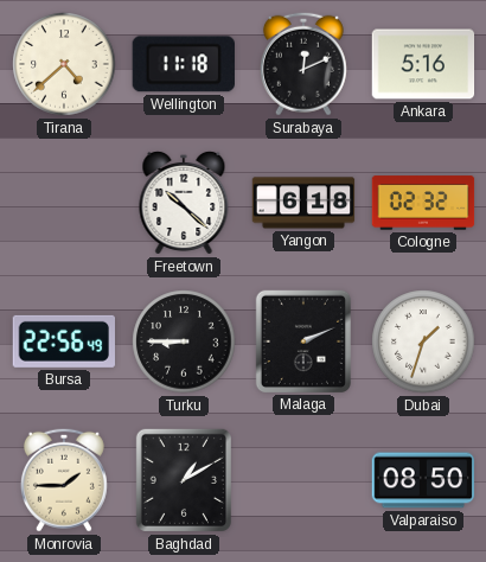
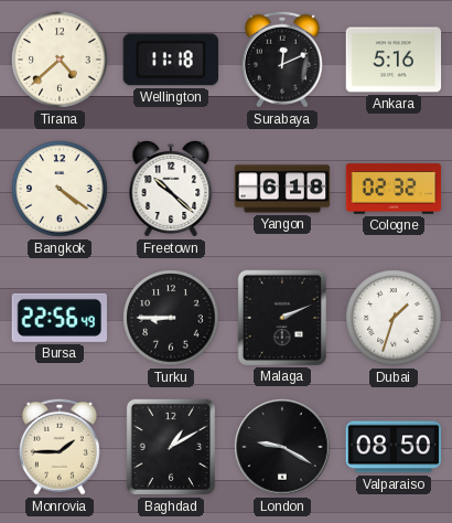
Bangkok: none -> 4:21 (60, 189)
London: none -> 9:20 (282, 447)
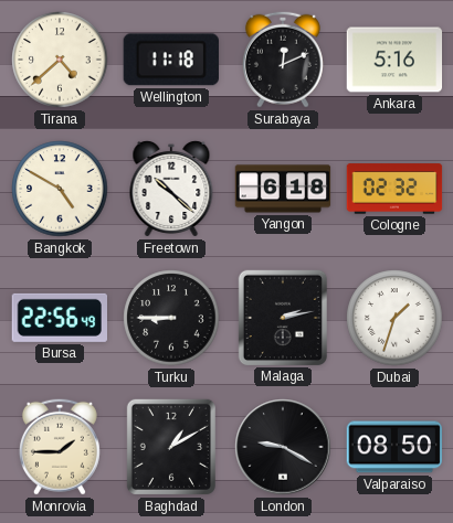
Bangkok: 4:21 -> 4:50 (60, 189)
Malaga: 2:11 -> 2:13 (282, 317)
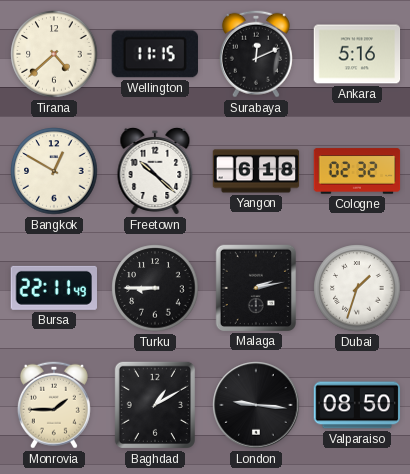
Wellington: 11:18 -> 11:15 (155, 54)
Bangkok: 4:50 -> 12:50 (54, 171)
Bursa: 22:56 -> 22:11 (53, 288)
London: 9:20 -> 9:16 (256, 405)
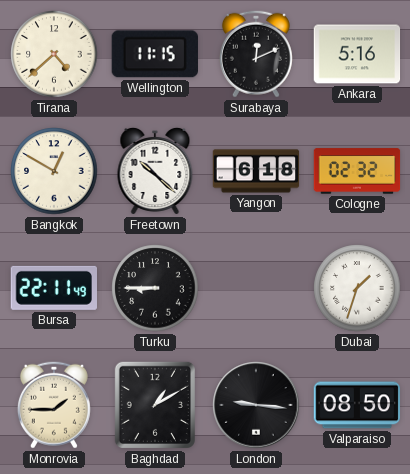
Malaga: 2:13 -> none (255, 287)
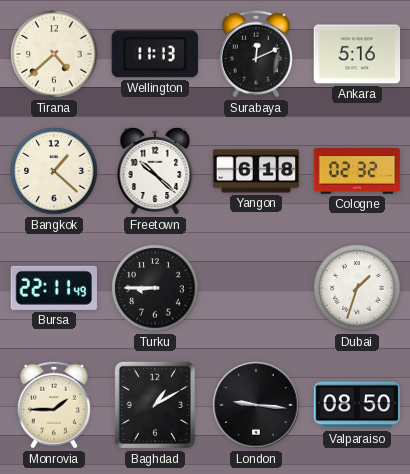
Wellington: 11:15 -> 11:13 (155, 54)
Bangkok: 12:50 -> 1:22 (54, 171)
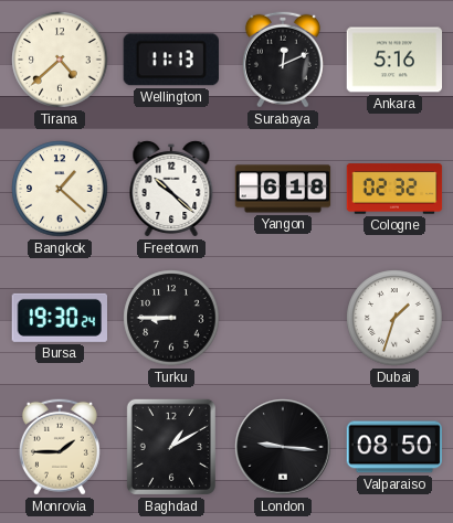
Bursa: 22:11 -> 19:30 (59, 318)
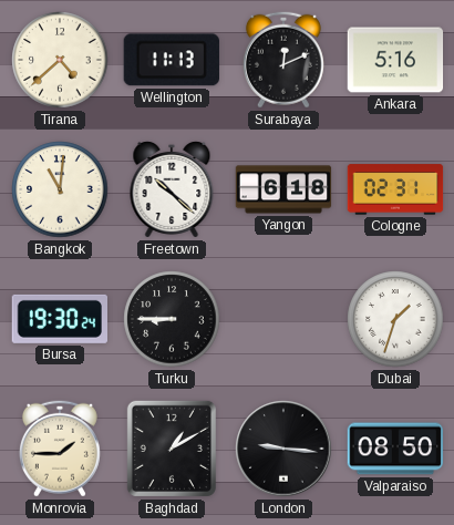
Bangkok: 1:22 -> 11:01 (60, 189)
Cologne: 02:32 -> 02:31 (395, 189)
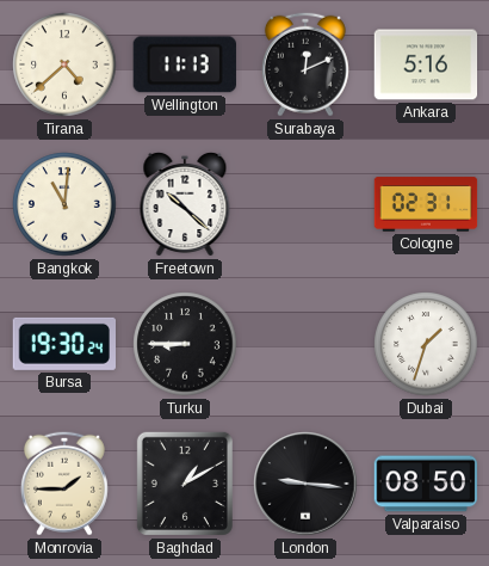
Yangon: 6:18 -> none (283, 189)
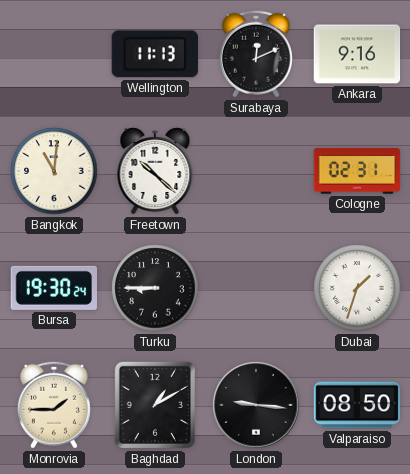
Tirana: 4:38 -> none (64, 64)
Ankara: 5:16 -> 9:16 (357, 54)
